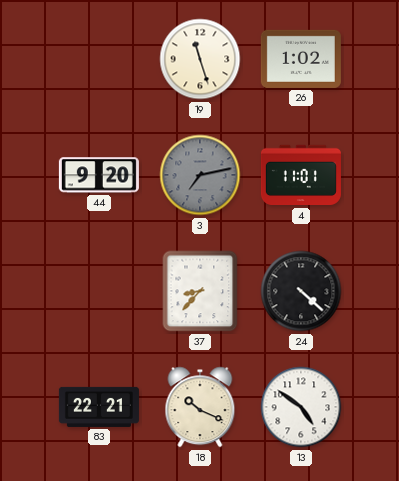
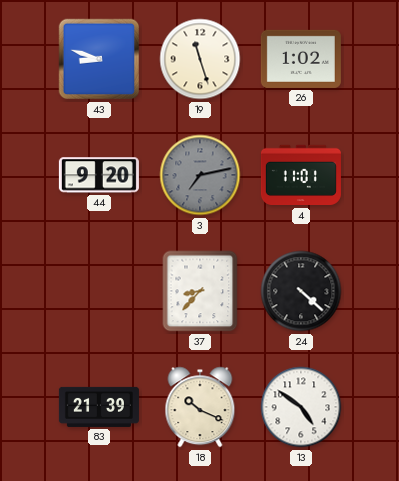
43: none -> 8:48 (99, 59)
83: 22:21 -> 21:39 (99, 407)
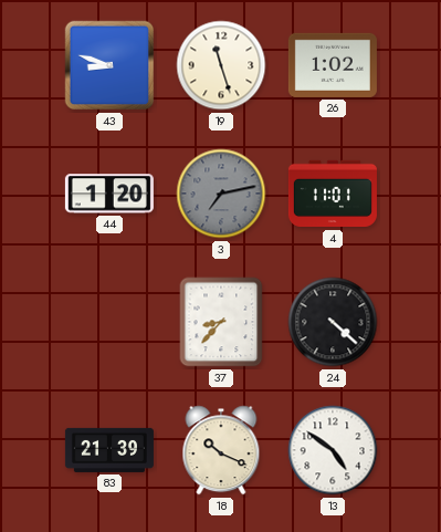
44: 9:20 -> 1:20 (109, 194)
